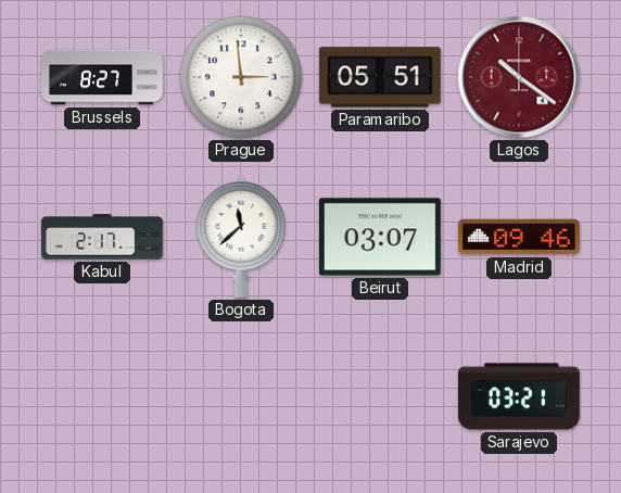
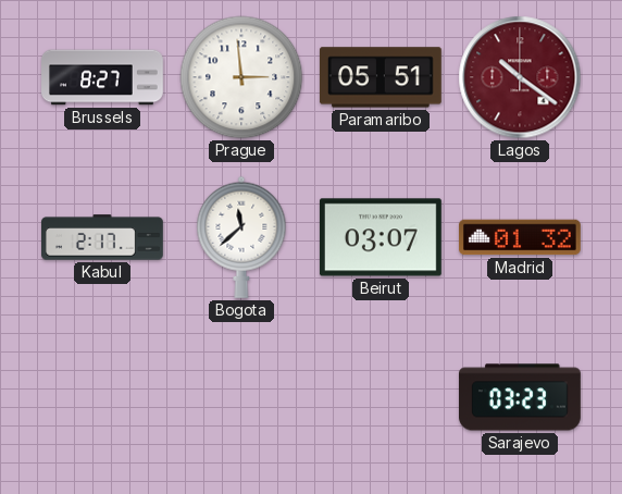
Madrid: 09:46 -> 01:32 (521, 237)
Sarajevo: 03:21 -> 03:23 (521, 397)
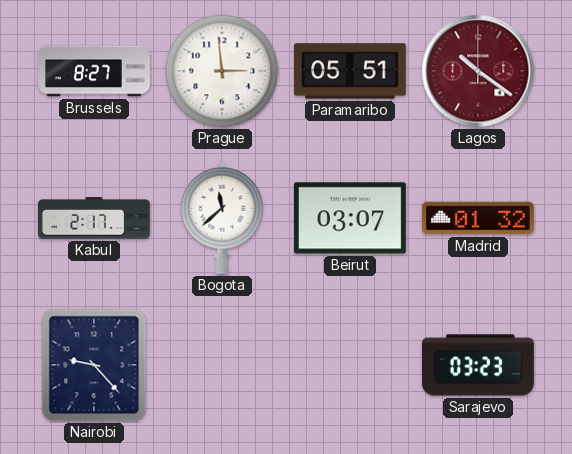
Nairobi: none -> 9:23 (94, 365)
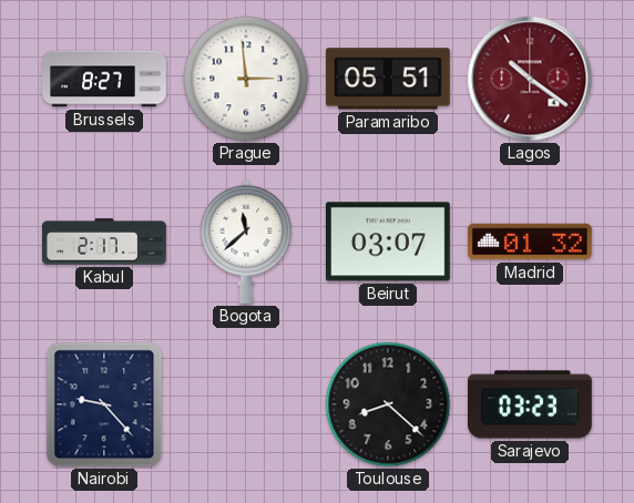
Toulouse: none -> 8:22 (388, 404)
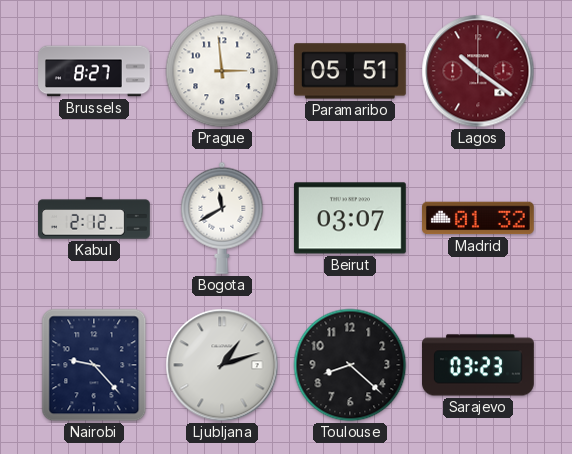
Kabul: 2:17 -> 2:12 (95, 218)
Bogota: 11:38 -> 11:40 (222, 218)
Ljubljana: none -> 1:12 (222, 365)
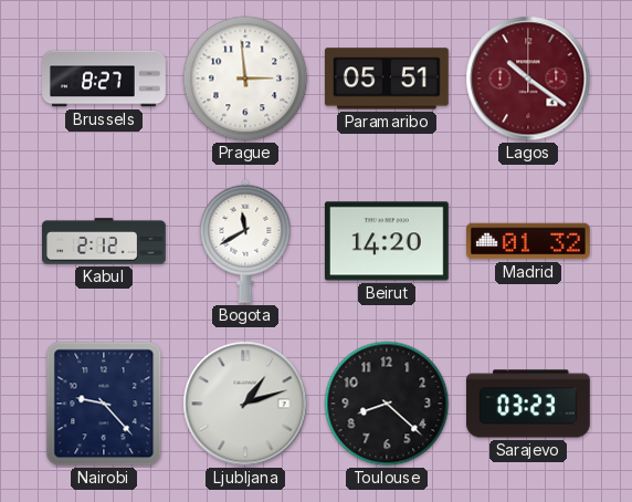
Beirut: 03:07 -> 14:20 (387, 241)
